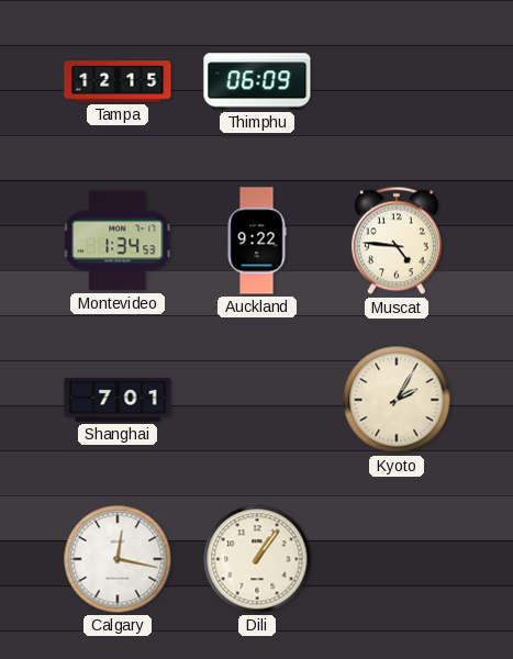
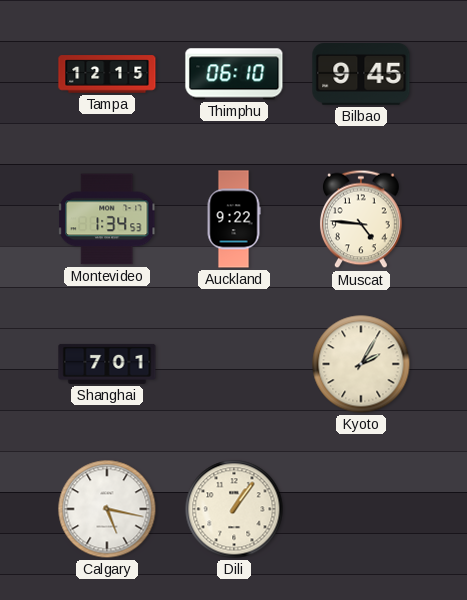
Thimphu: 06:09 -> 06:10 (234, 74)
Bilbao: none -> 9:45 (361, 75)
Calgary: 12:17 -> 5:17 (107, 509)
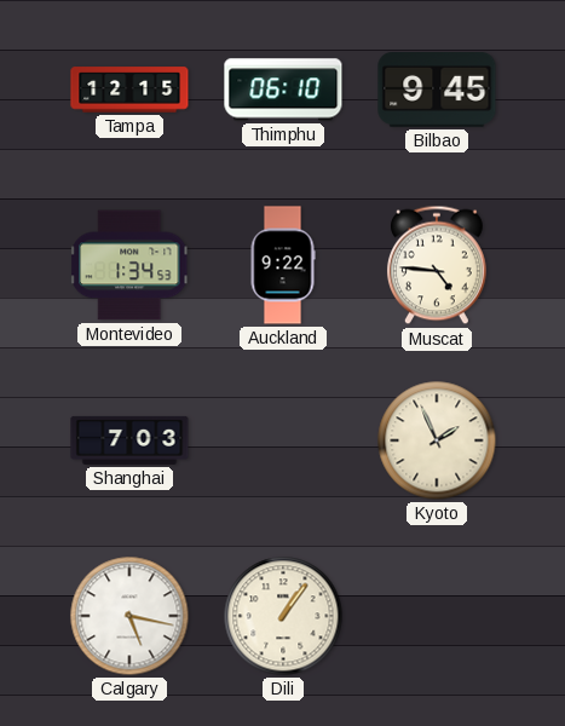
Shanghai: 7:01 -> 7:03 (129, 440)
Kyoto: 2:05 -> 1:56 (437, 440)
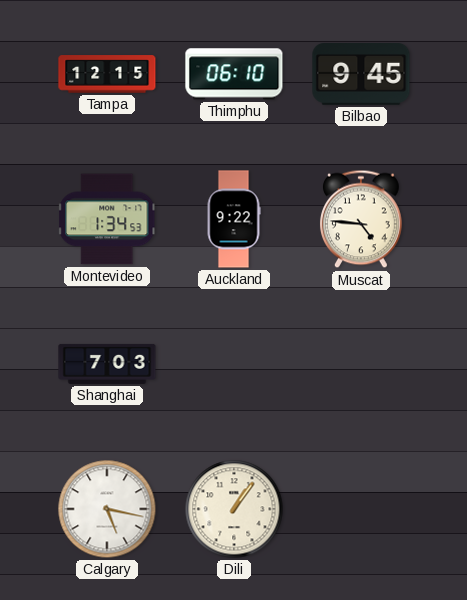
Kyoto: 1:56 -> none (437, 440)
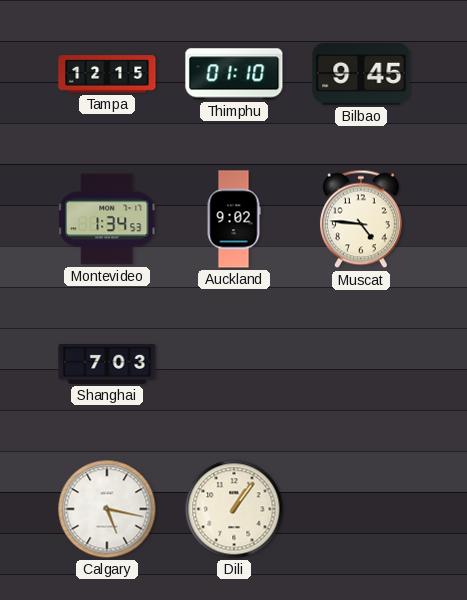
Thimphu: 06:10 -> 01:10 (234, 74)
Auckland: 9:22 -> 9:02 (234, 219)
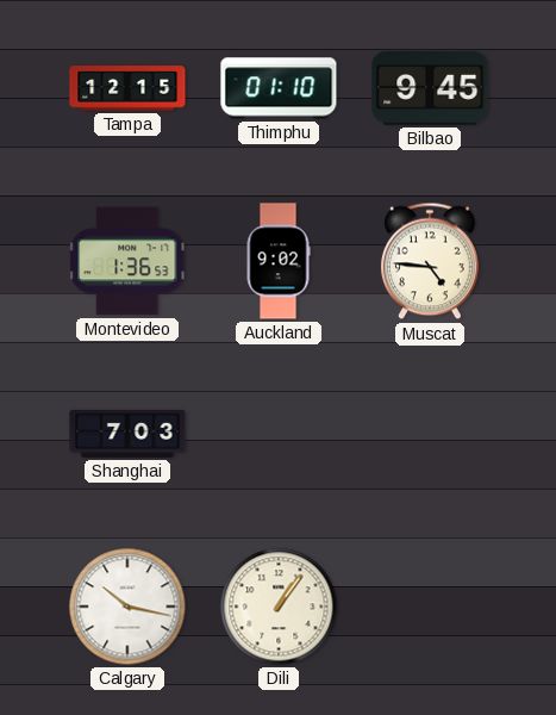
Montevideo: 1:34 -> 1:36 (129, 261)
Calgary: 5:17 -> 10:17 (127, 607)
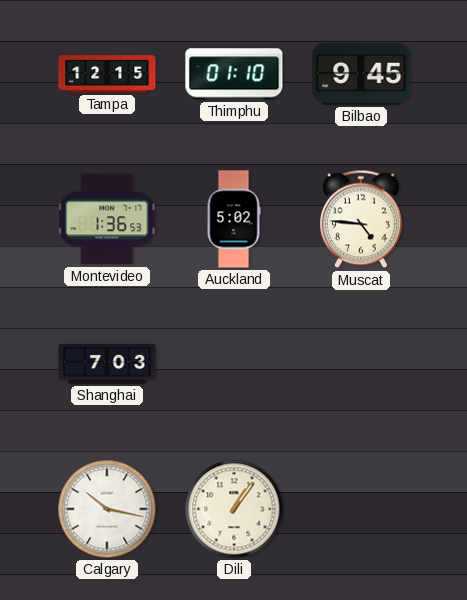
Auckland: 9:02 -> 5:02 (234, 219)
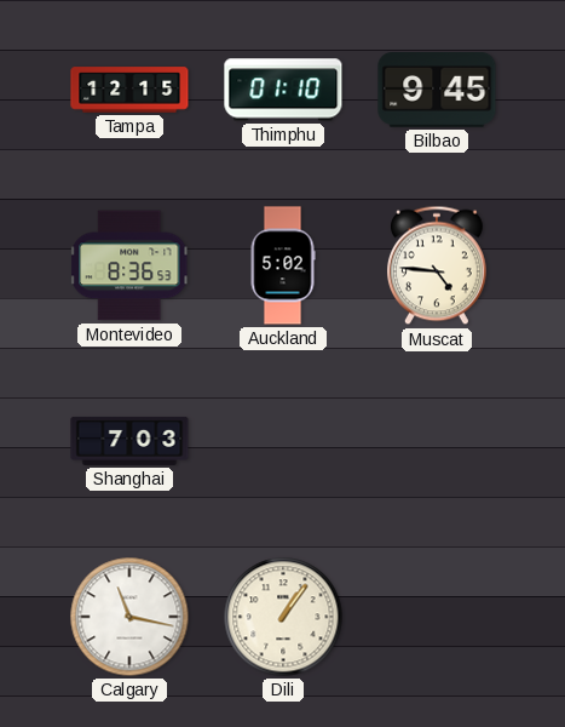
Montevideo: 1:36 -> 8:36 (131, 265)
Calgary: 10:17 -> 11:17 (129, 617)
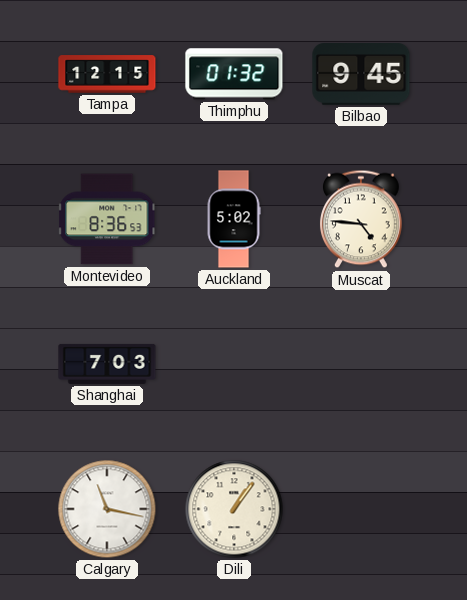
Thimphu: 01:10 -> 01:32 (234, 74)
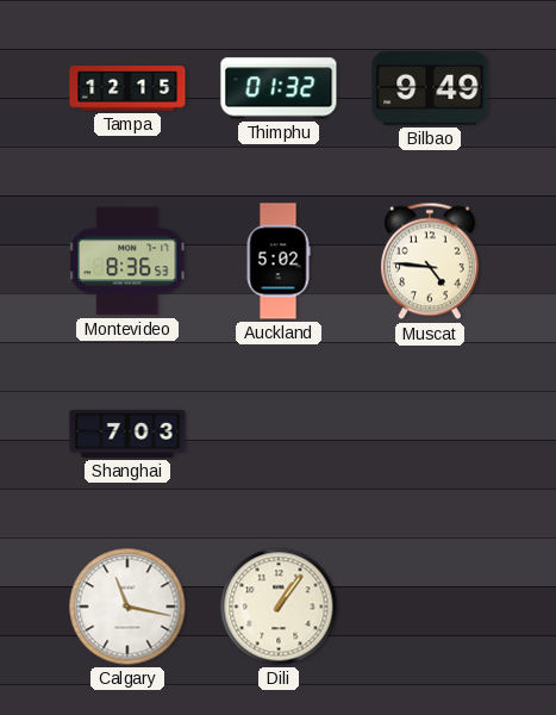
Bilbao: 9:45 -> 9:49 (430, 89)
